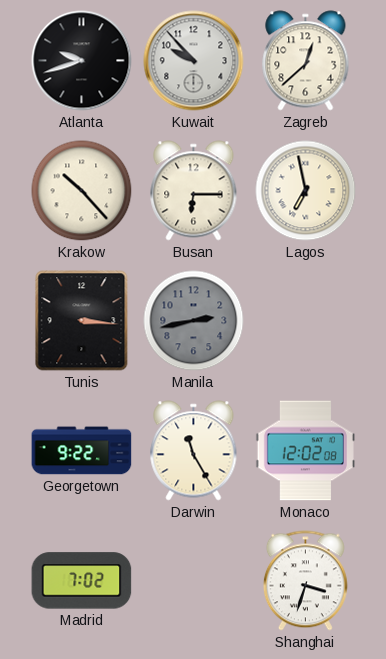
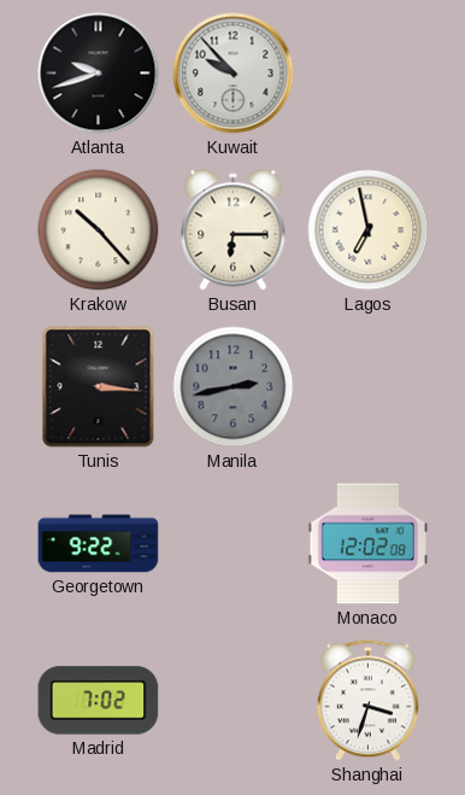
Zagreb: 12:38 -> none (306, 61)
Darwin: 11:25 -> none (194, 451)
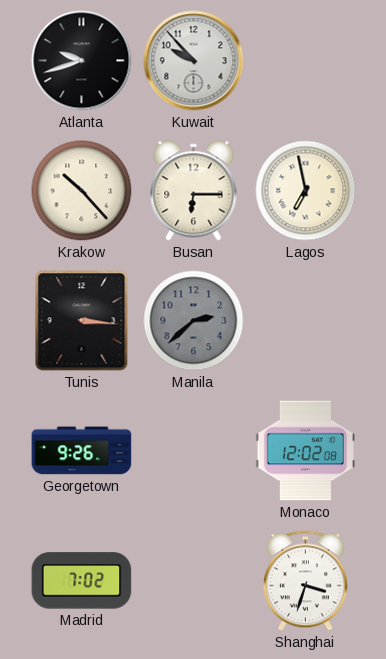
Manila: 2:43 -> 2:38 (194, 321)
Georgetown: 9:22 -> 9:26 (82, 451)
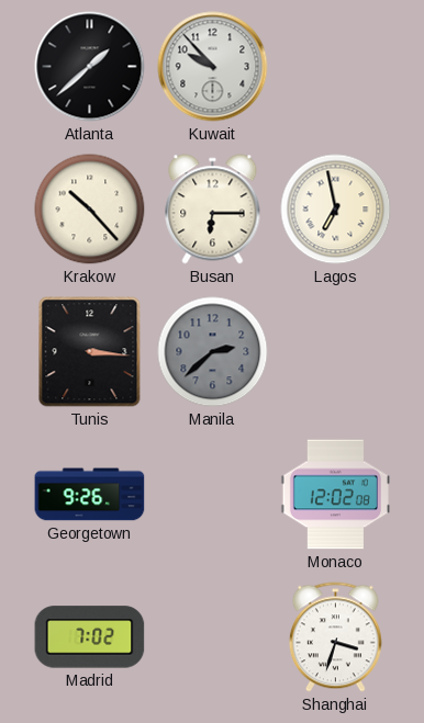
Atlanta: 9:42 -> 1:38 (90, 67)
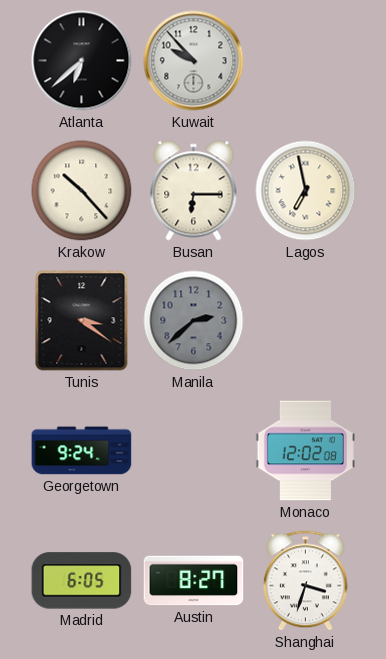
Atlanta: 1:38 -> 6:38 (82, 61)
Tunis: 3:16 -> 3:21 (82, 321)
Georgetown: 9:26 -> 9:24 (82, 451)
Madrid: 7:02 -> 6:05 (82, 581)
Austin: none -> 8:27 (194, 581)
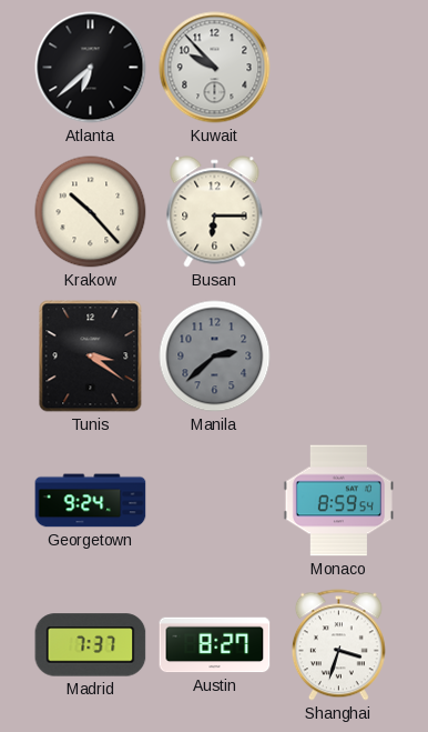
Lagos: 6:58 -> none (306, 191)
Monaco: 12:02 -> 8:59 (338, 501)
Madrid: 6:05 -> 7:37 (91, 645)
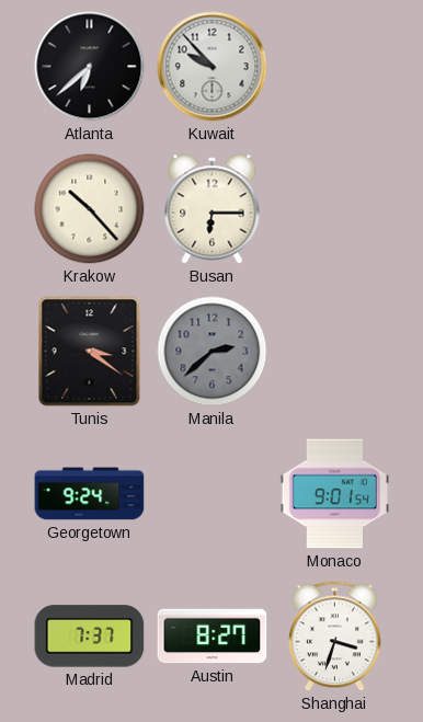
Monaco: 8:59 -> 9:01 (334, 494)
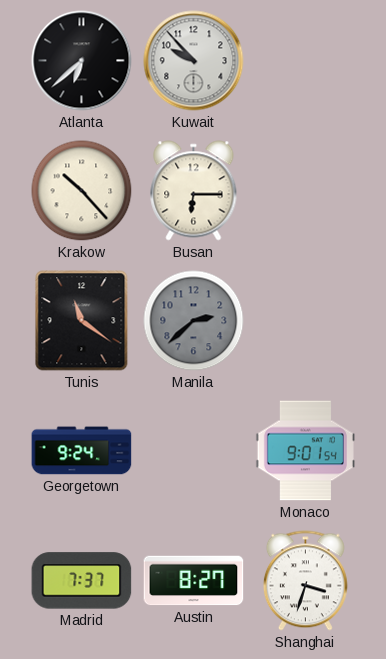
Tunis: 3:21 -> 11:21 (82, 321)
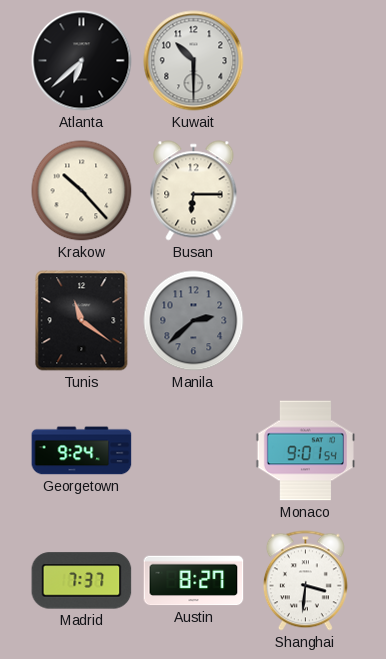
Kuwait: 9:53 -> 10:30 (194, 61)
Shanghai: 3:33 -> 3:31 (305, 581)
